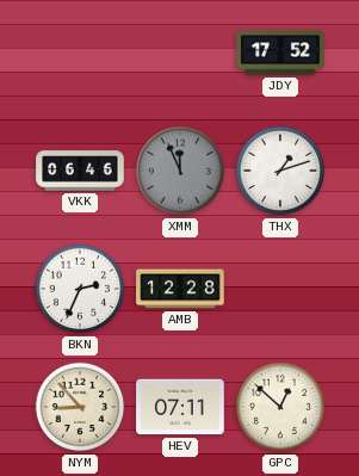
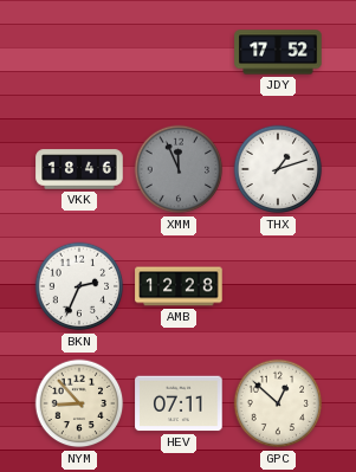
VKK: 06:46 -> 18:46 (79, 169)
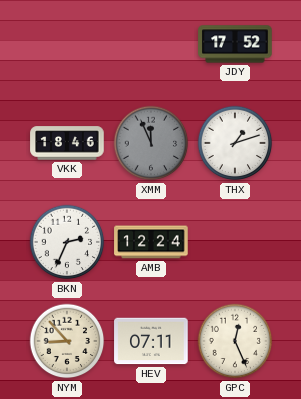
AMB: 12:28 -> 12:24 (151, 242)
GPC: 12:52 -> 12:26 (235, 341)
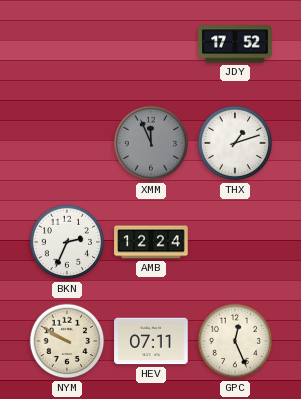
VKK: 18:46 -> none (67, 143)
NYM: 8:53 -> 9:50 (67, 341)
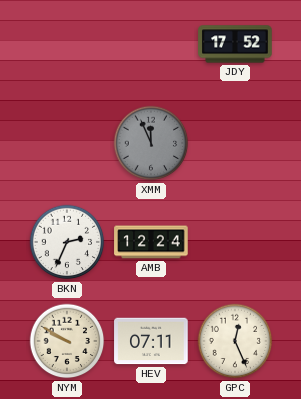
THX: 1:12 -> none (235, 143)
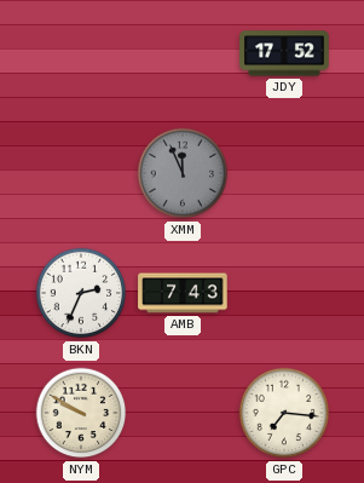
AMB: 12:24 -> 7:43 (183, 293)
HEV: 07:11 -> none (151, 341)
GPC: 12:26 -> 7:16 (284, 413)
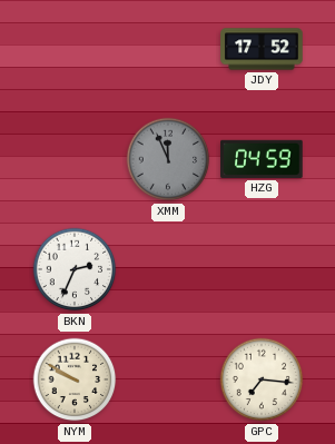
HZG: none -> 04:59 (262, 159)
AMB: 7:43 -> none (183, 293)
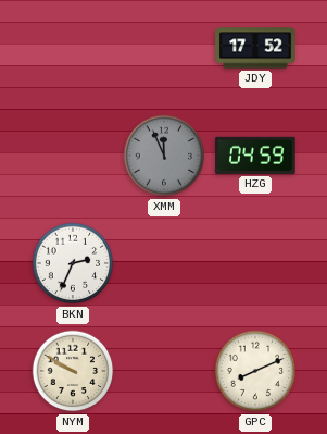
GPC: 7:16 -> 8:11 (255, 371)
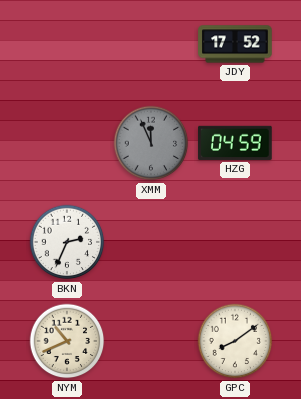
NYM: 9:50 -> 10:41 (67, 341)
GPC: 8:11 -> 8:09 (235, 341)
